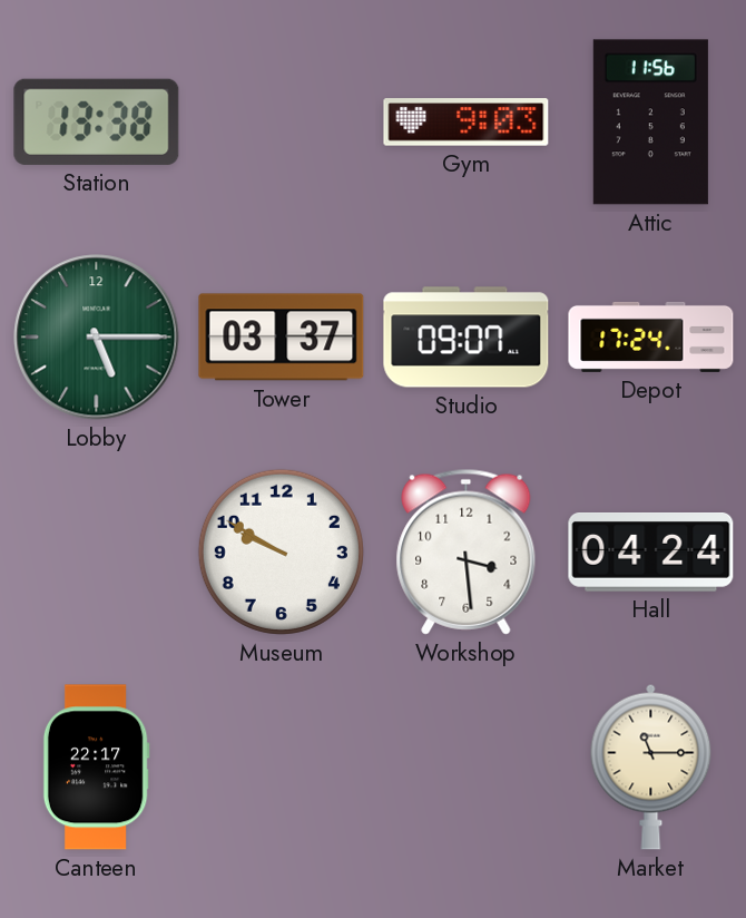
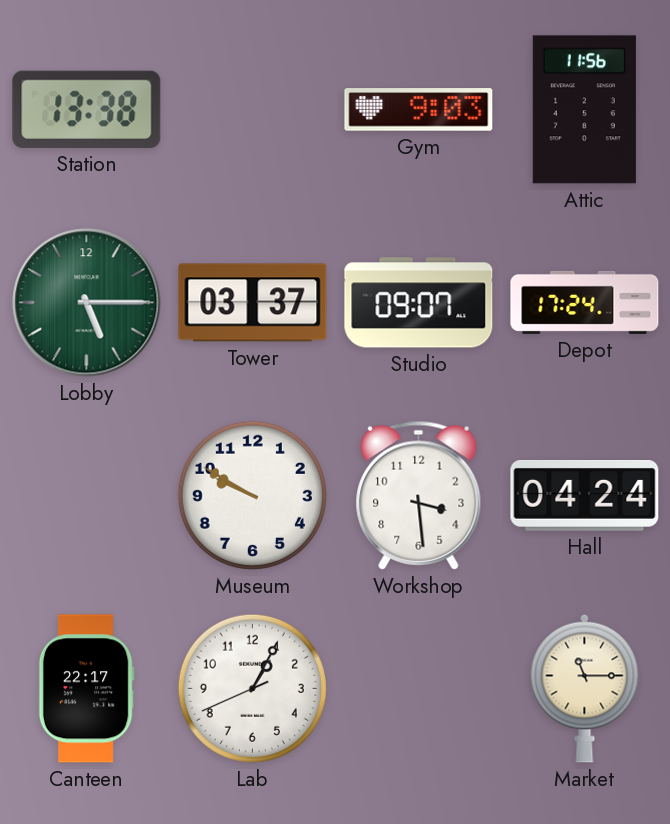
Lab: none -> 1:04 (252, 688)
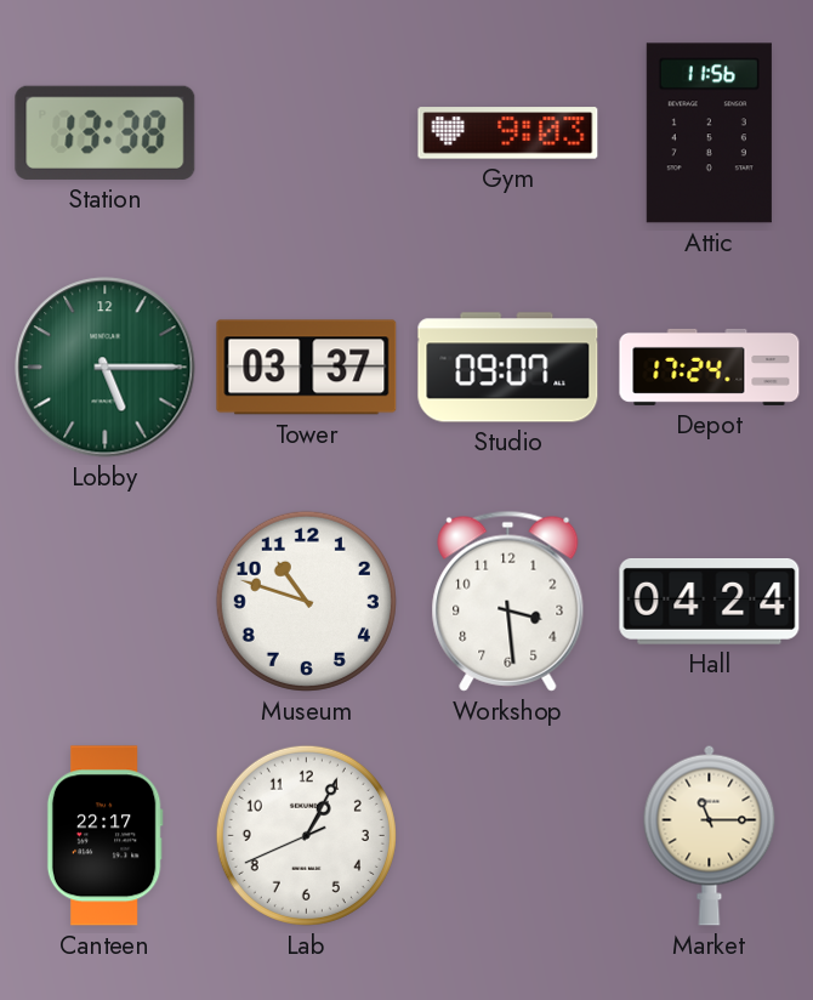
Museum: 9:50 -> 10:48 (306, 601)
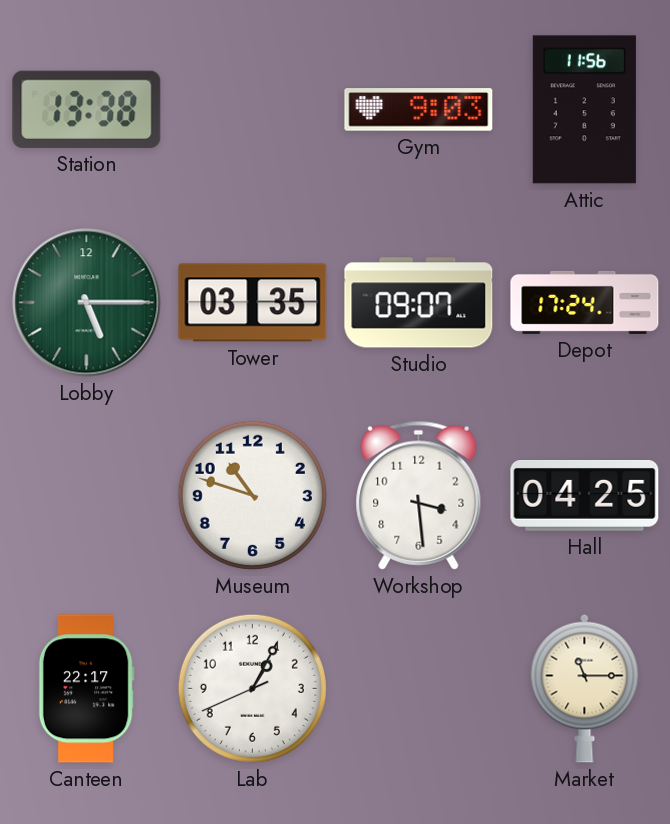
Tower: 03:37 -> 03:35 (253, 303)
Hall: 04:24 -> 04:25 (585, 496)
